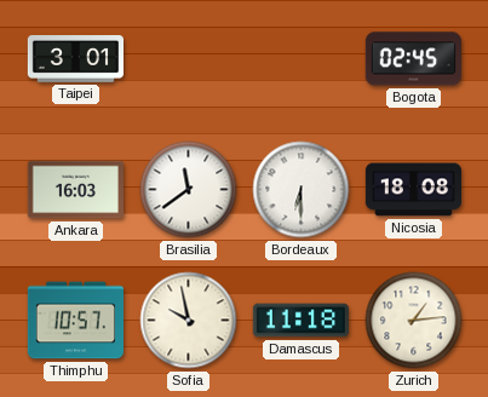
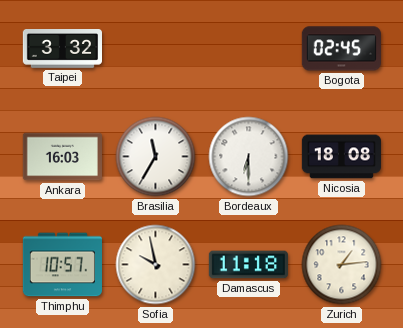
Taipei: 3:01 -> 3:32 (62, 49)
Brasilia: 11:39 -> 11:35 (156, 157)
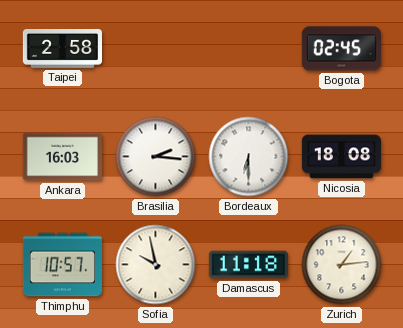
Taipei: 3:32 -> 2:58 (62, 49)
Brasilia: 11:35 -> 2:16 (156, 157)
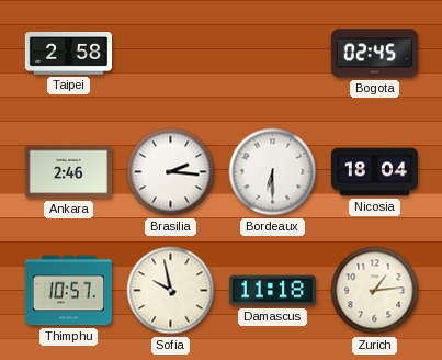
Ankara: 16:03 -> 2:46 (68, 172)
Nicosia: 18:08 -> 18:04 (374, 172)
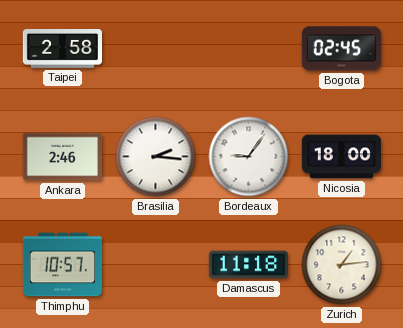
Bordeaux: 6:30 -> 9:06 (249, 157)
Nicosia: 18:04 -> 18:00 (341, 157)
Sofia: 9:58 -> none (171, 291)
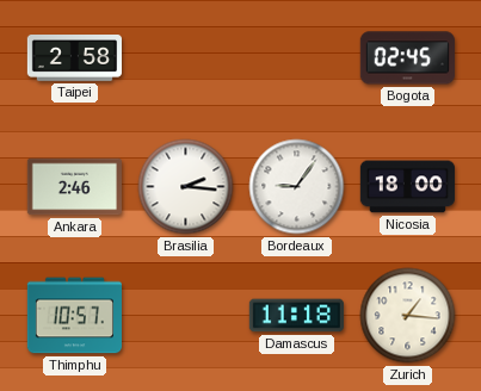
Zurich: 1:14 -> 1:16 (408, 316)
